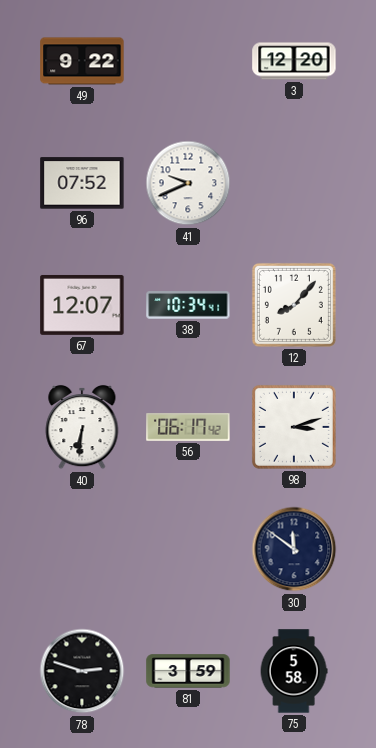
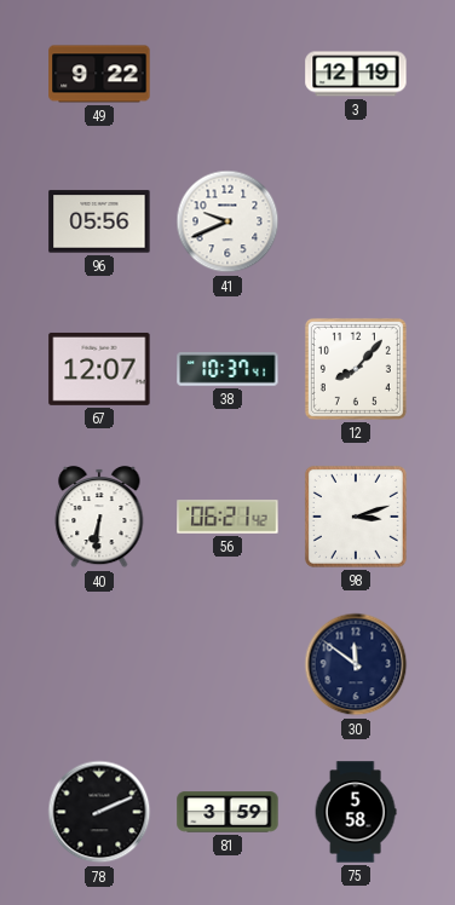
3: 12:20 -> 12:19 (356, 74)
96: 07:52 -> 05:56 (99, 221)
38: 10:34 -> 10:37 (227, 369)
56: 06:17 -> 06:21 (227, 518)
78: 2:48 -> 2:11 (99, 812)
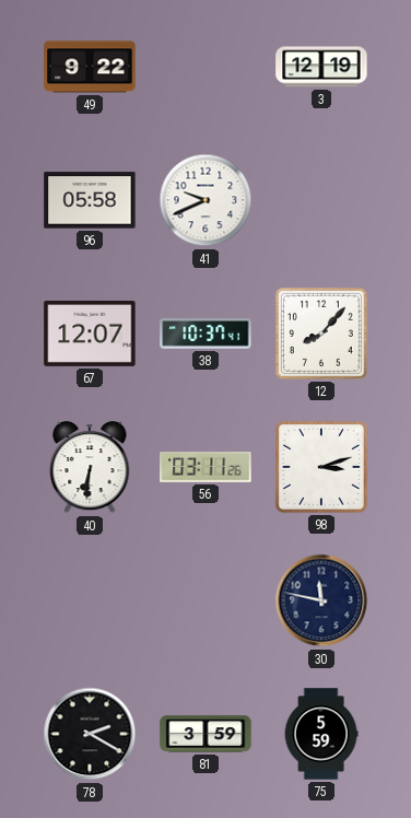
96: 05:56 -> 05:58 (90, 200)
56: 06:21 -> 03:11 (205, 468)
30: 11:51 -> 11:47 (321, 600)
78: 2:11 -> 2:20 (90, 734)
75: 5:58 -> 5:59 (321, 734)
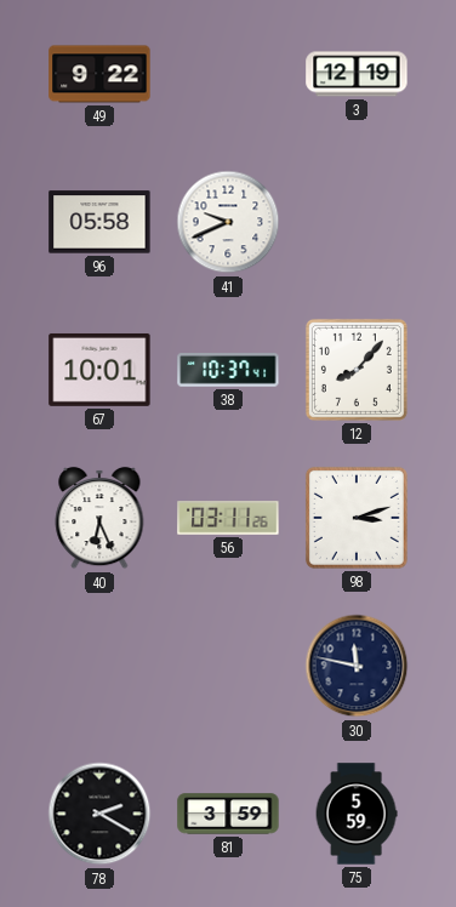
67: 12:07 -> 10:01 (99, 370)
40: 6:31 -> 6:26 (99, 518)
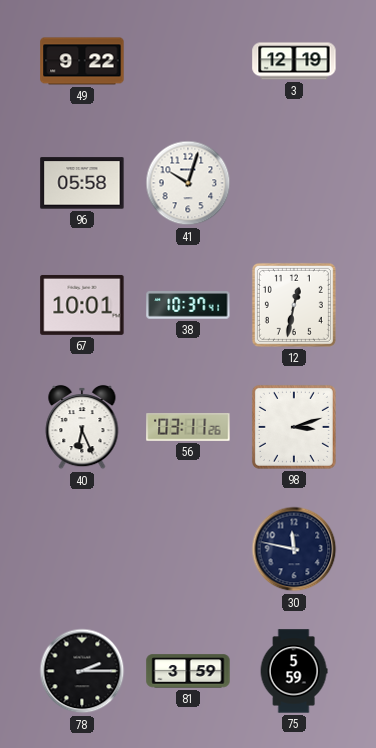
41: 9:41 -> 10:03 (188, 183)
12: 8:07 -> 12:32 (294, 305)
78: 2:20 -> 2:15 (82, 671)
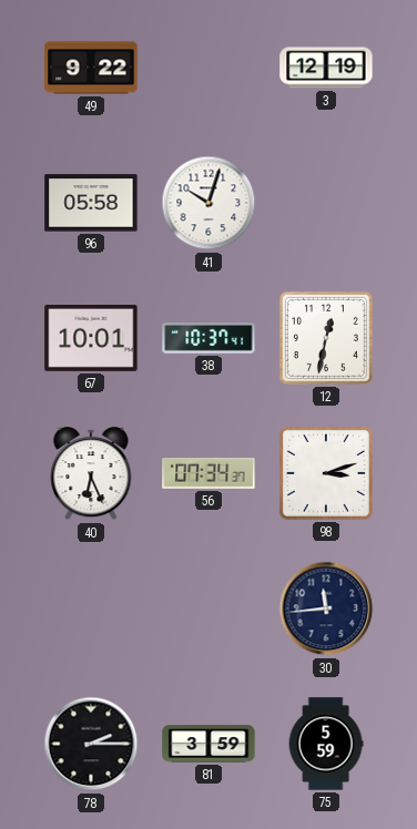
56: 03:11 -> 07:34 (208, 474)
30: 11:47 -> 11:44 (326, 608)
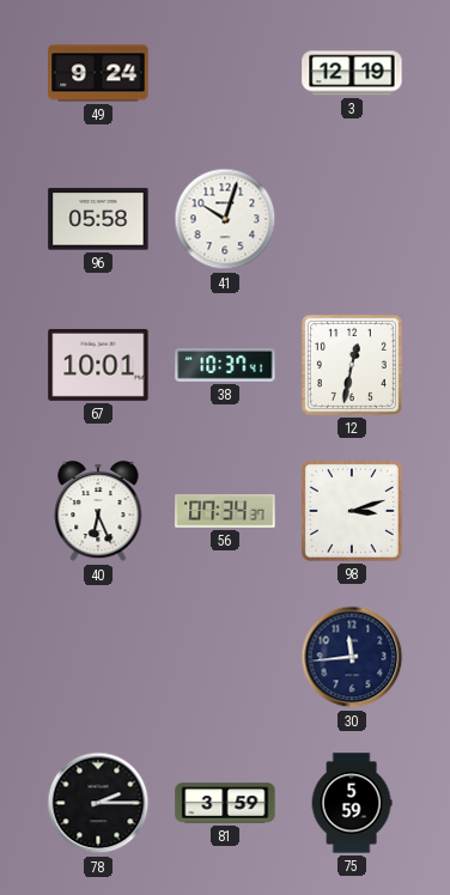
49: 9:22 -> 9:24 (98, 73)
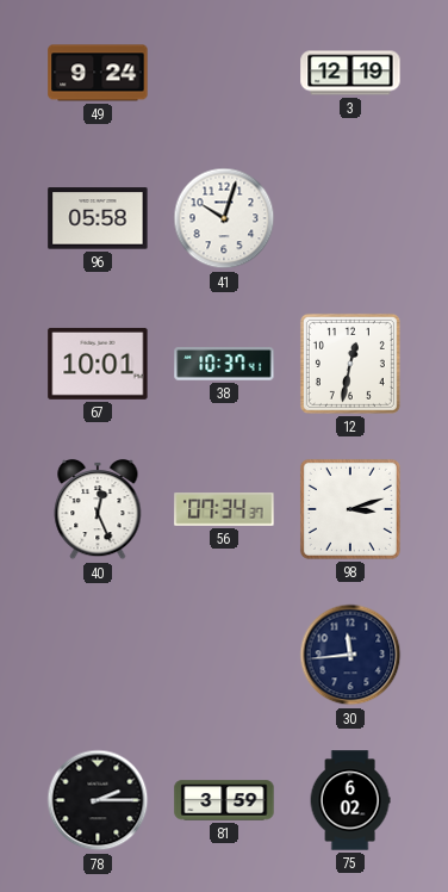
40: 6:26 -> 12:26 (98, 509)
75: 5:59 -> 6:02 (350, 800)
